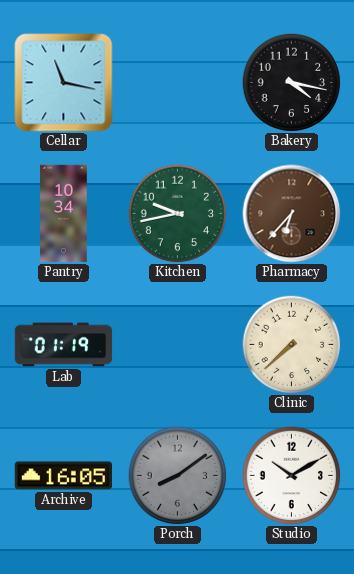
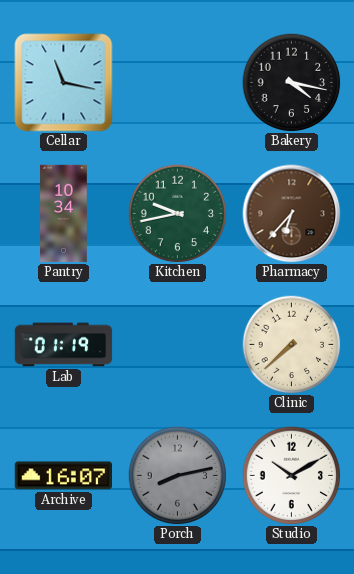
Archive: 16:05 -> 16:07 (64, 476)
Porch: 8:09 -> 8:13 (178, 476)
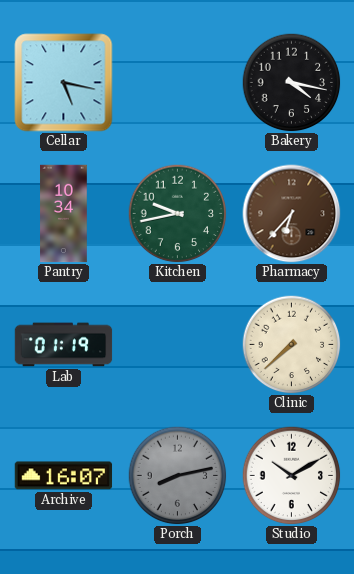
Cellar: 11:17 -> 5:17 (64, 83)
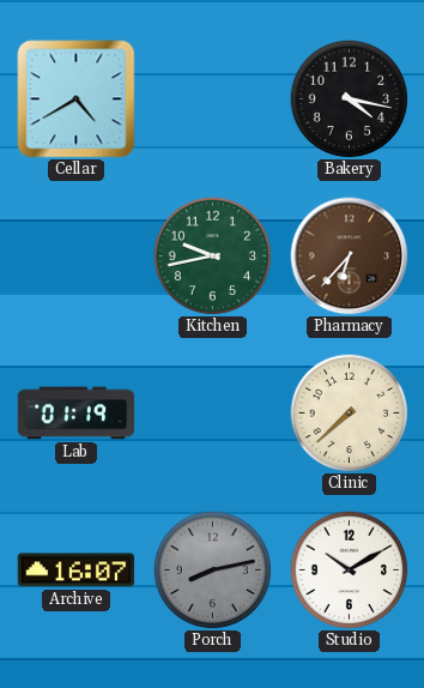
Cellar: 5:17 -> 4:40 (77, 99)
Pantry: 10:34 -> none (64, 214)
